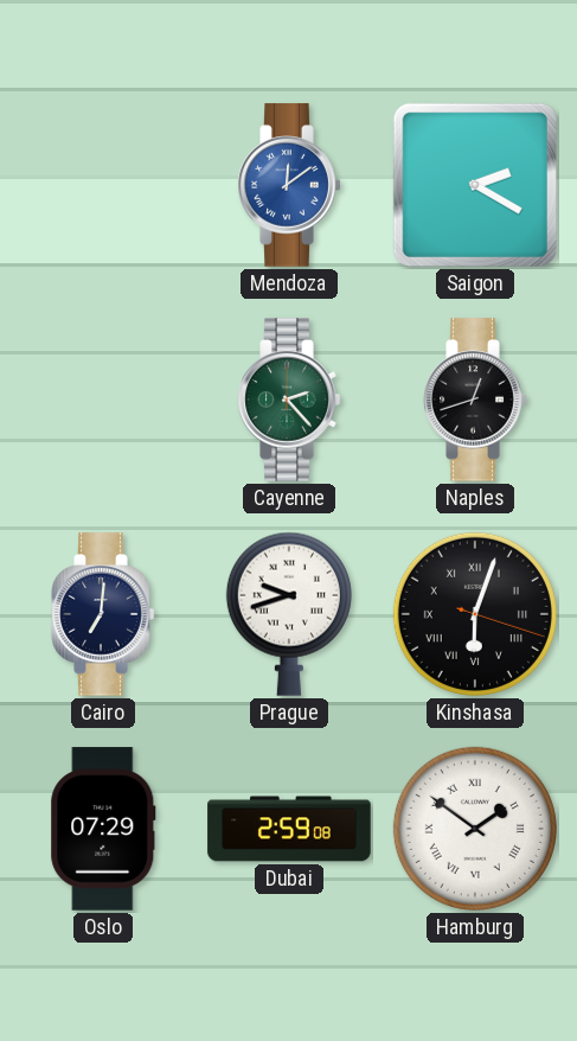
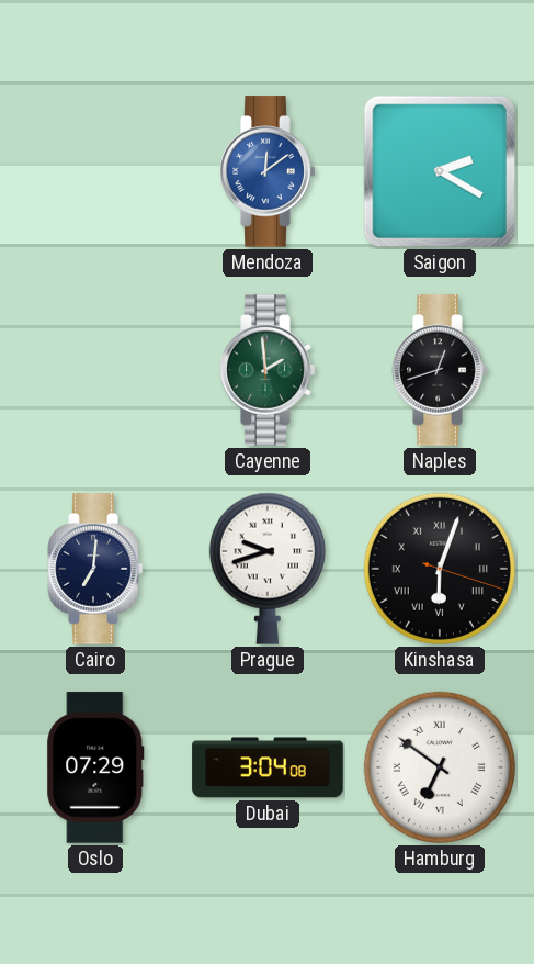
Cayenne: 2:23 -> 1:59 (268, 370)
Dubai: 2:59 -> 3:04 (268, 767)
Hamburg: 1:51 -> 6:51 (440, 767)
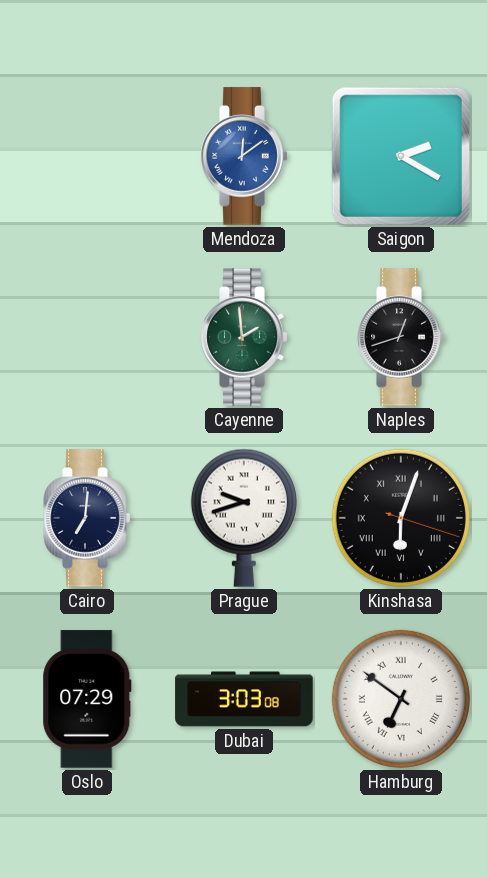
Dubai: 3:04 -> 3:03 (244, 699)
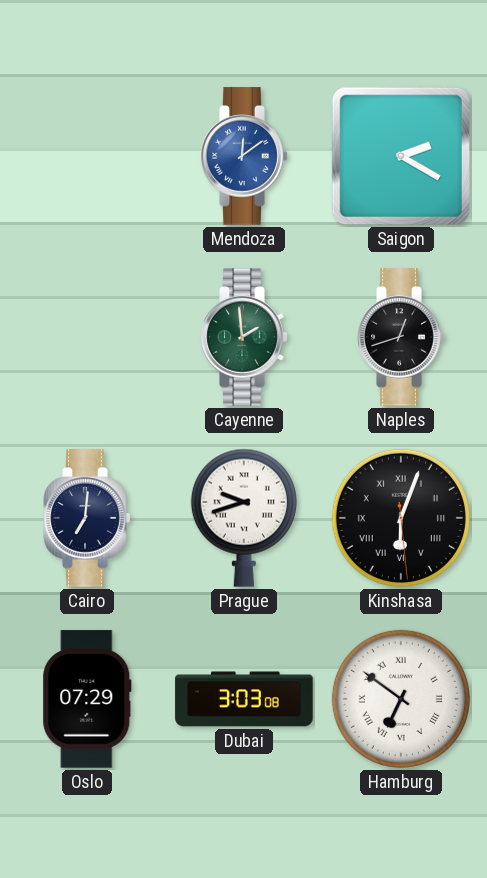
Kinshasa: 6:03:18 -> 6:03:29 (401, 518)
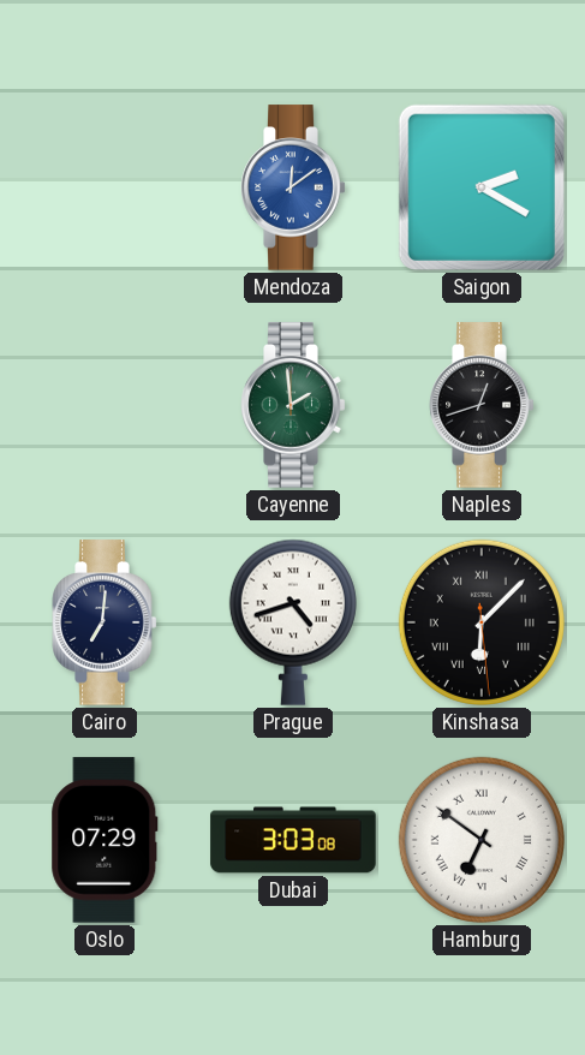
Prague: 9:42 -> 4:42 (293, 622)
Kinshasa: 6:03 -> 6:07 (482, 622)
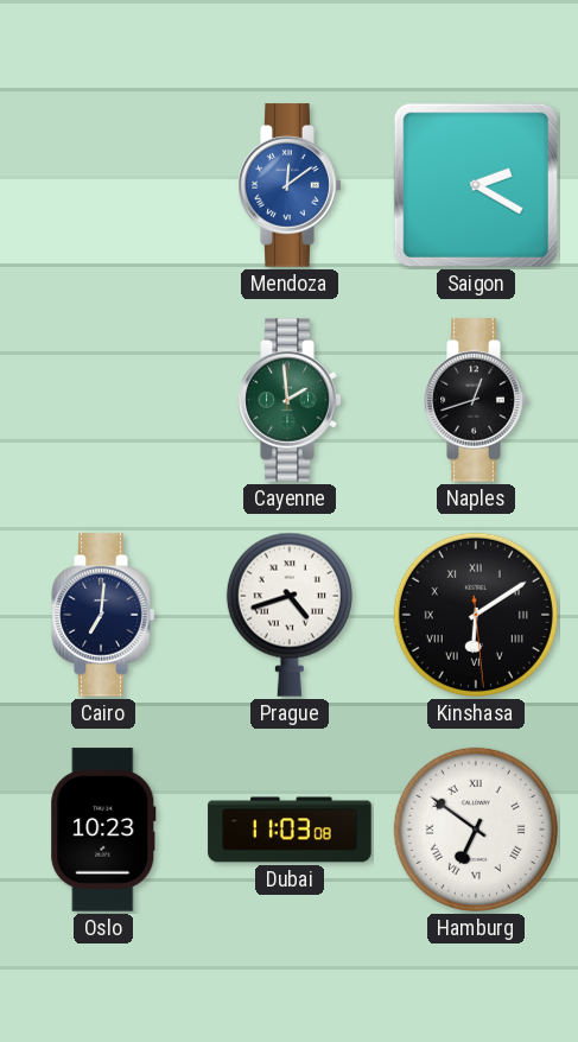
Kinshasa: 6:07 -> 6:09 (476, 615)
Oslo: 07:29 -> 10:23 (103, 830)
Dubai: 3:03 -> 11:03 (290, 830)
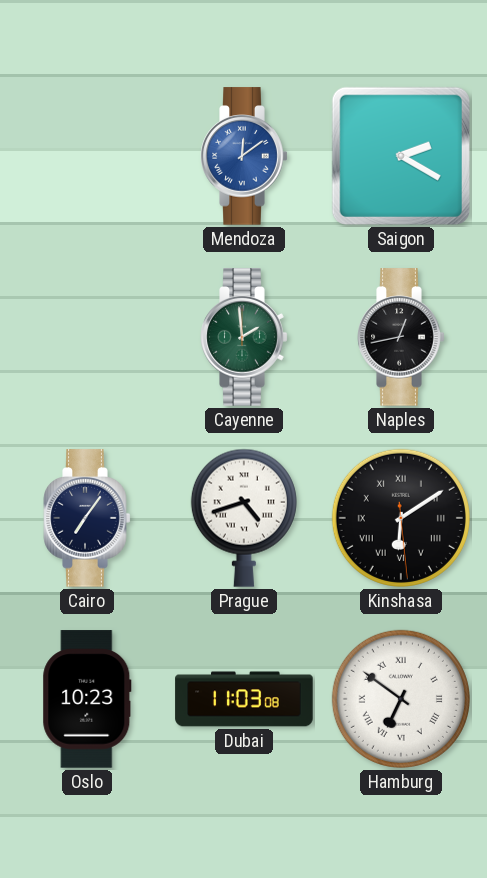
Naples: 12:42 -> 12:43 (401, 337)
Cairo: 7:01 -> 7:06 (87, 518)
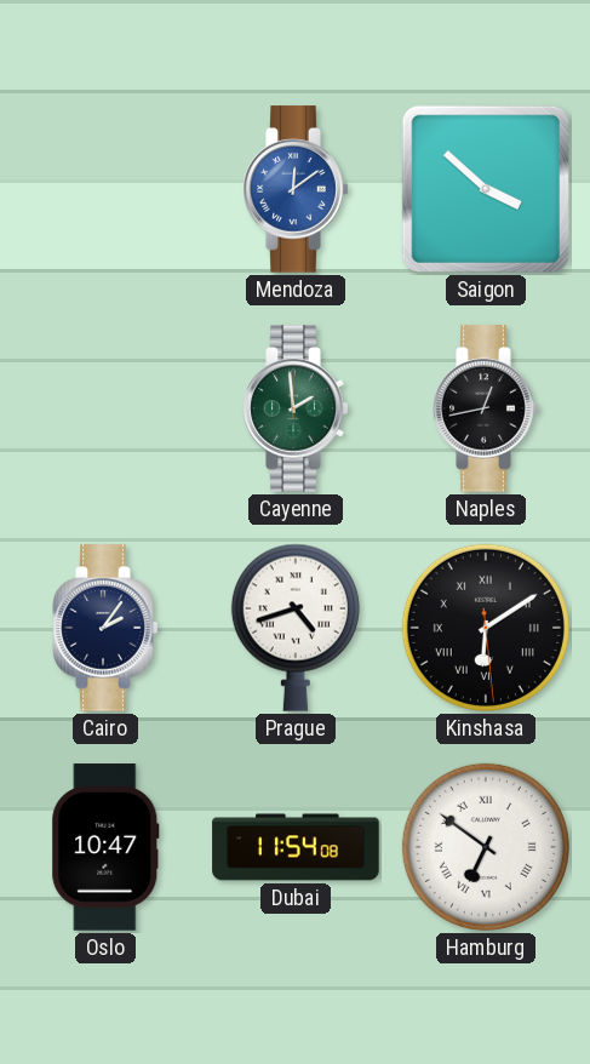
Saigon: 2:20 -> 3:52 (486, 189)
Cairo: 7:06 -> 2:06 (105, 628)
Oslo: 10:23 -> 10:47 (105, 847)
Dubai: 11:03 -> 11:54 (296, 847)
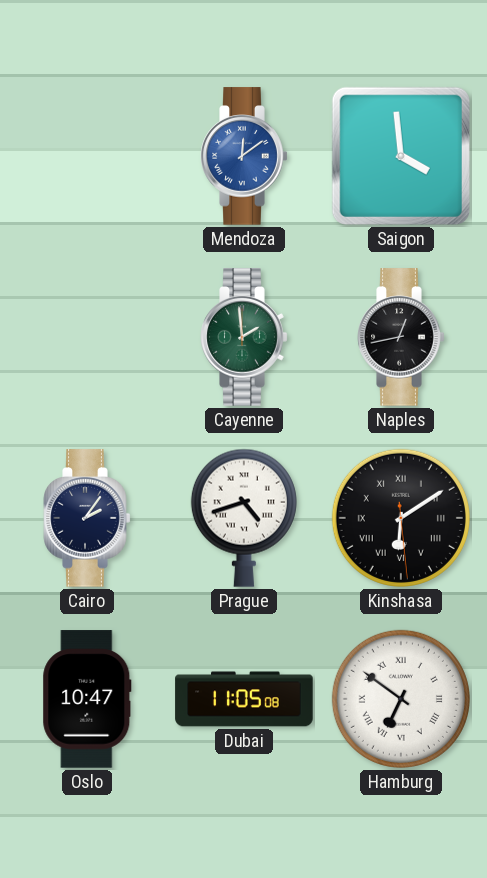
Saigon: 3:52 -> 3:59 (401, 156)
Dubai: 11:54 -> 11:05 (244, 699)
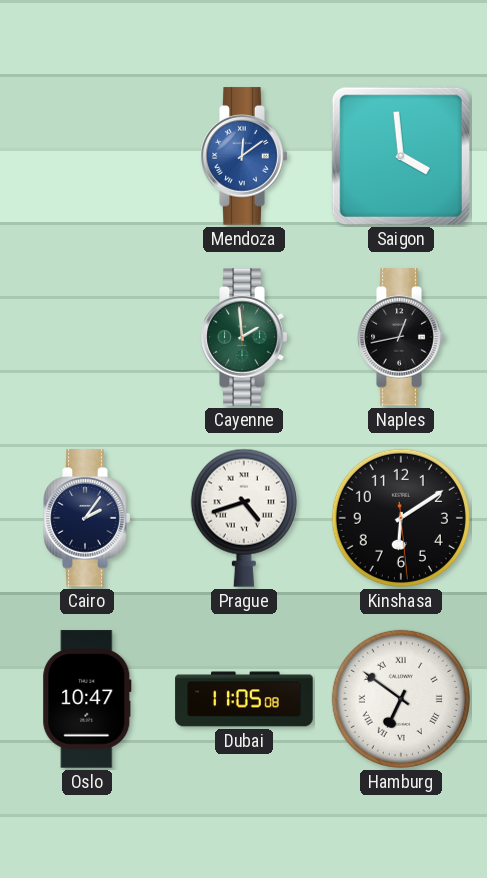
Kinshasa numerals: Roman -> Arabic (401, 518)
